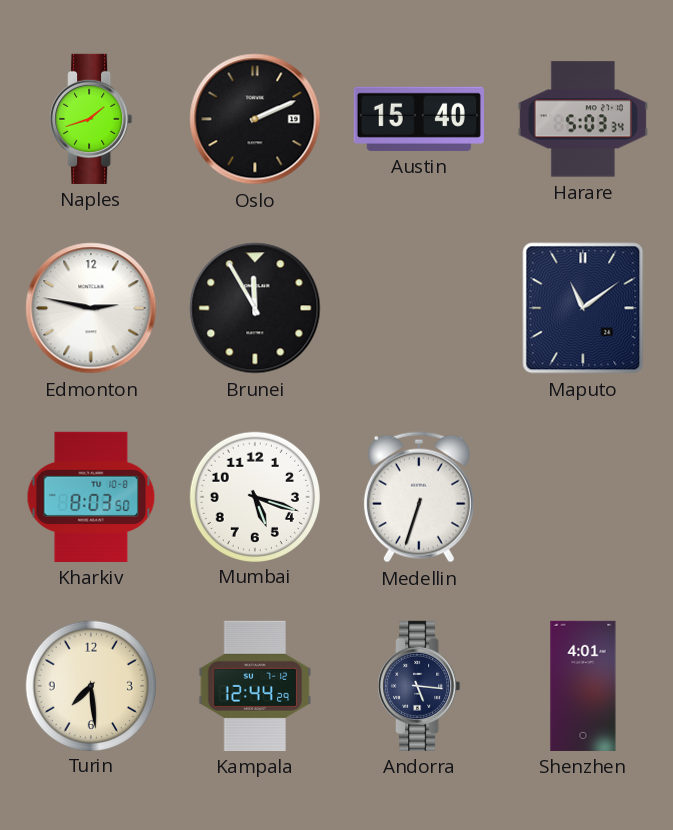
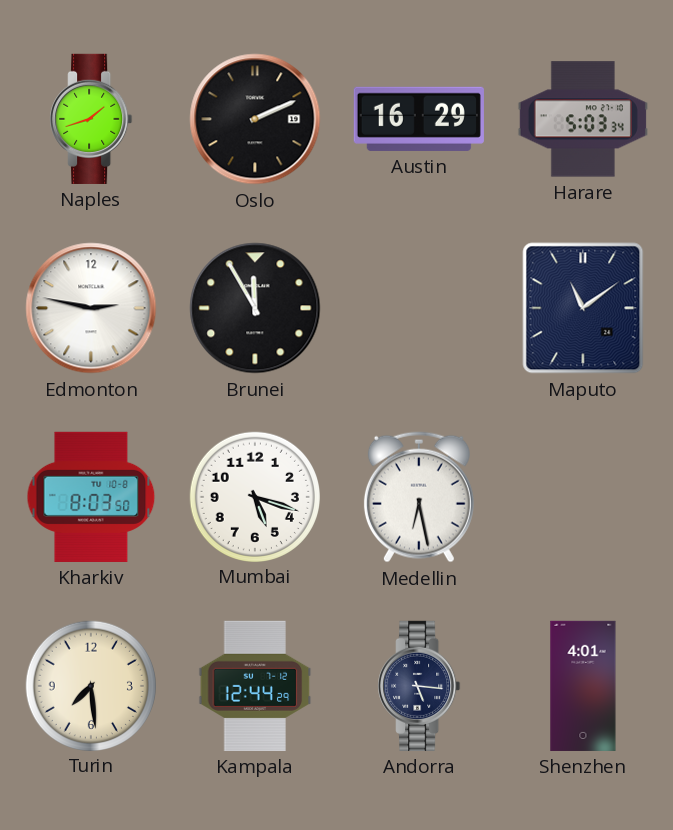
Austin: 15:40 -> 16:29 (419, 119)
Medellin: 6:33 -> 6:28 (419, 497)
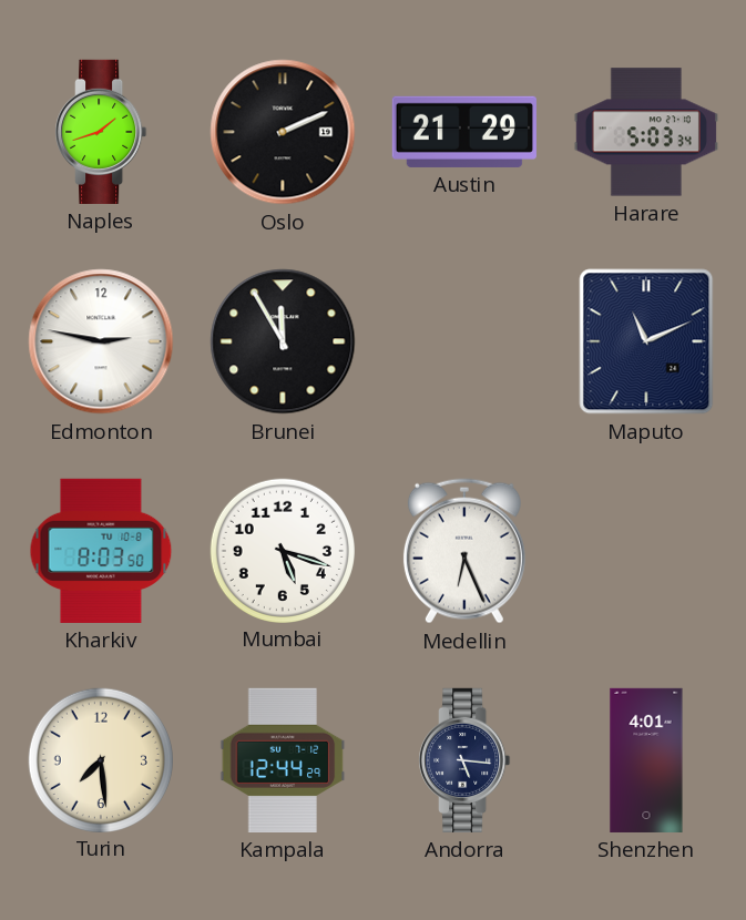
Austin: 16:29 -> 21:29 (464, 132)
Maputo: 11:09 -> 11:11 (646, 341)
Medellin: 6:28 -> 6:26 (464, 551)
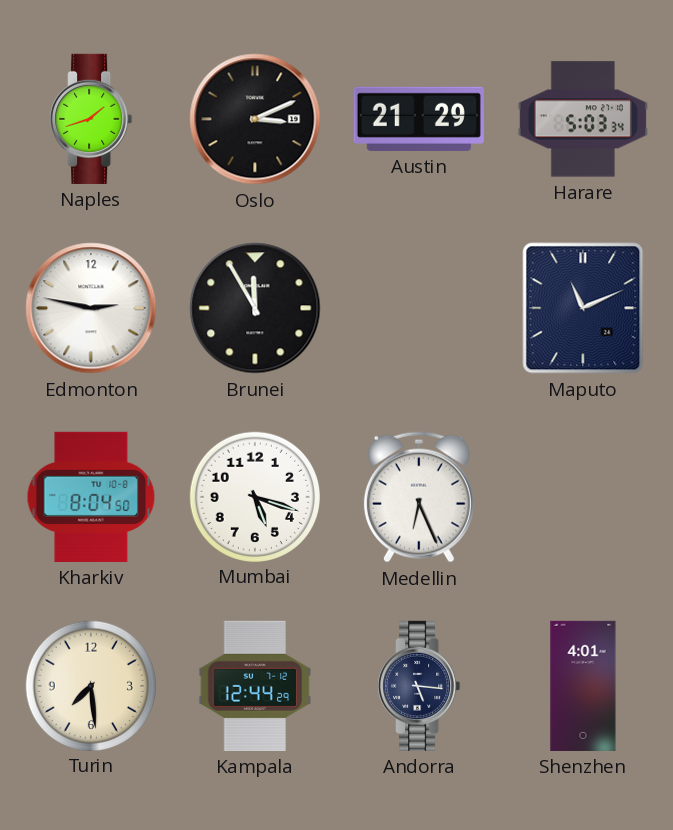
Oslo: 2:11 -> 3:11 (255, 119)
Kharkiv: 8:03 -> 8:04 (91, 497)
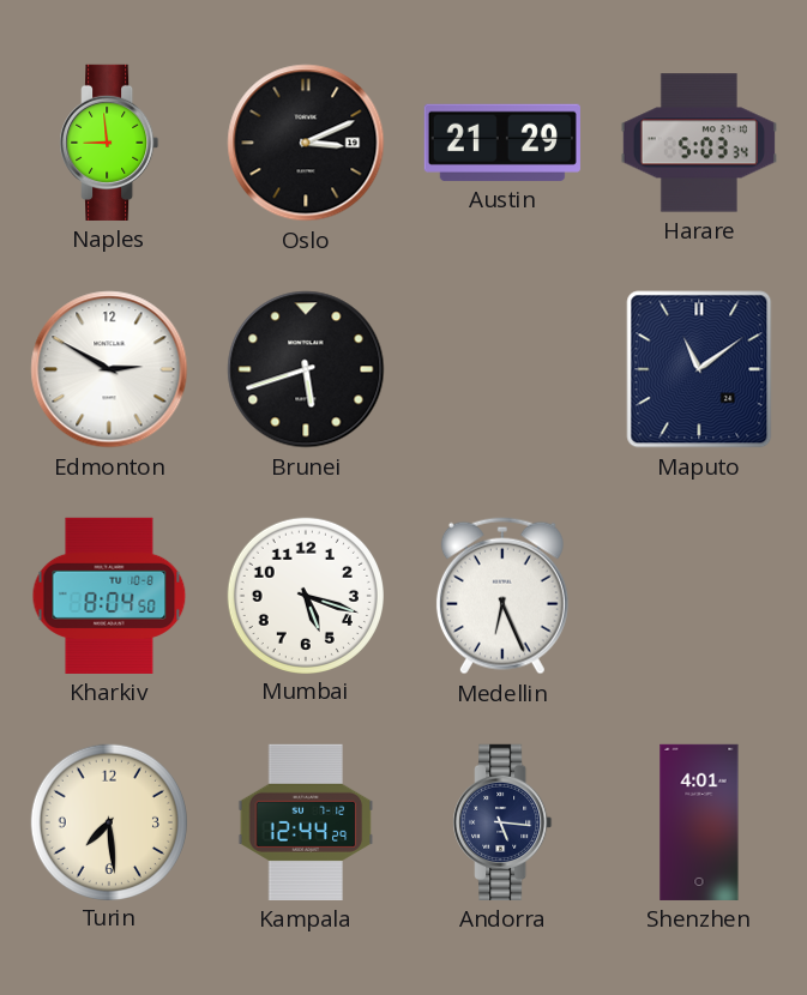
Naples: 1:42 -> 8:59 (109, 143)
Edmonton: 2:47 -> 2:50 (109, 369)
Brunei: 11:55 -> 5:42 (306, 369)
Maputo: 11:11 -> 11:09 (699, 369)
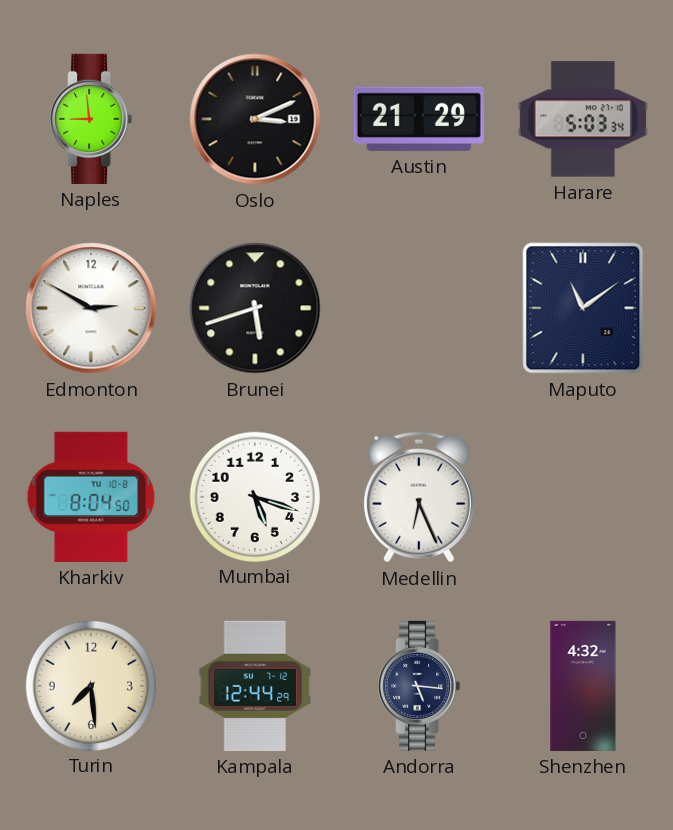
Shenzhen: 4:01 -> 4:32 (583, 686)
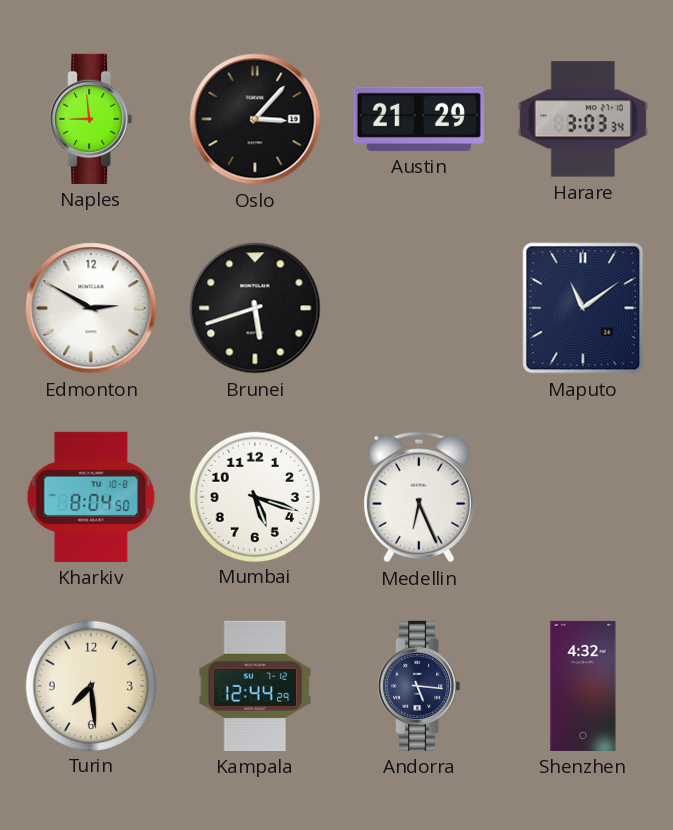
Oslo: 3:11 -> 3:07 (255, 119)
Harare: 5:03 -> 3:03 (583, 119)
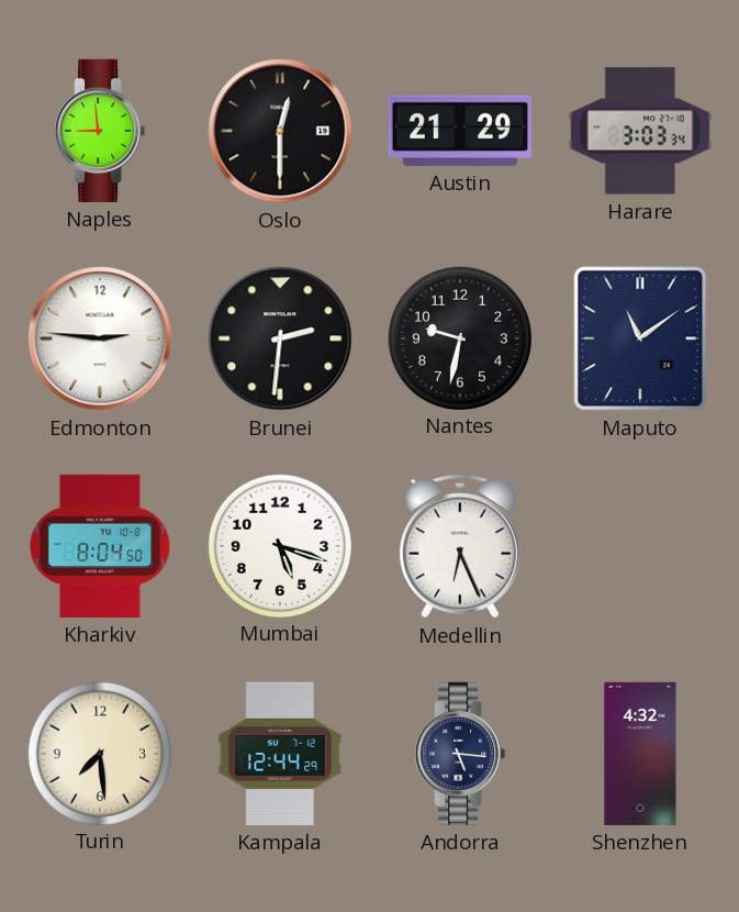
Oslo: 3:07 -> 12:30 (280, 131)
Edmonton: 2:50 -> 2:46 (100, 338)
Brunei: 5:42 -> 2:31 (280, 338)
Nantes: none -> 9:32 (459, 337)
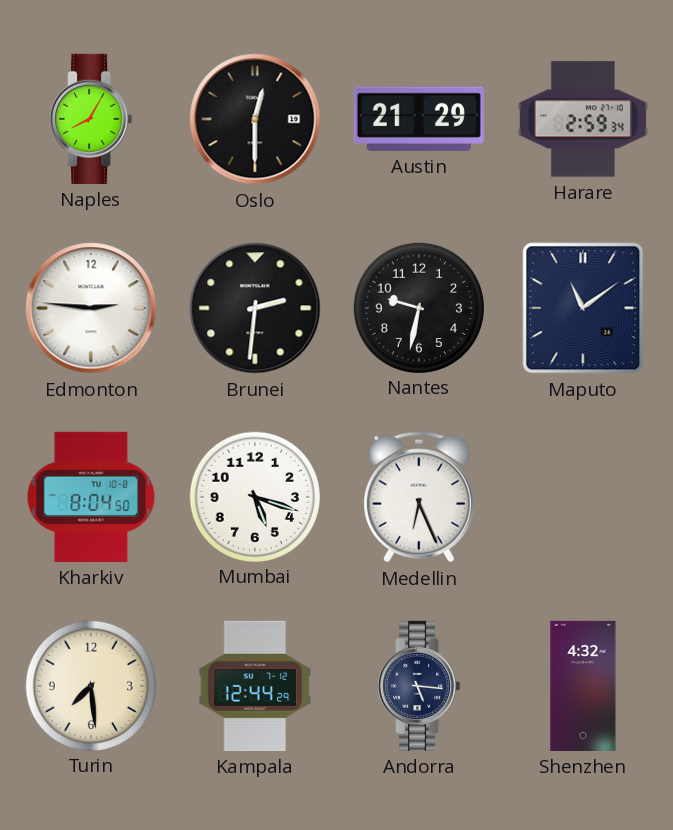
Naples: 8:59 -> 8:05 (91, 119)
Harare: 3:03 -> 2:59 (583, 119)
